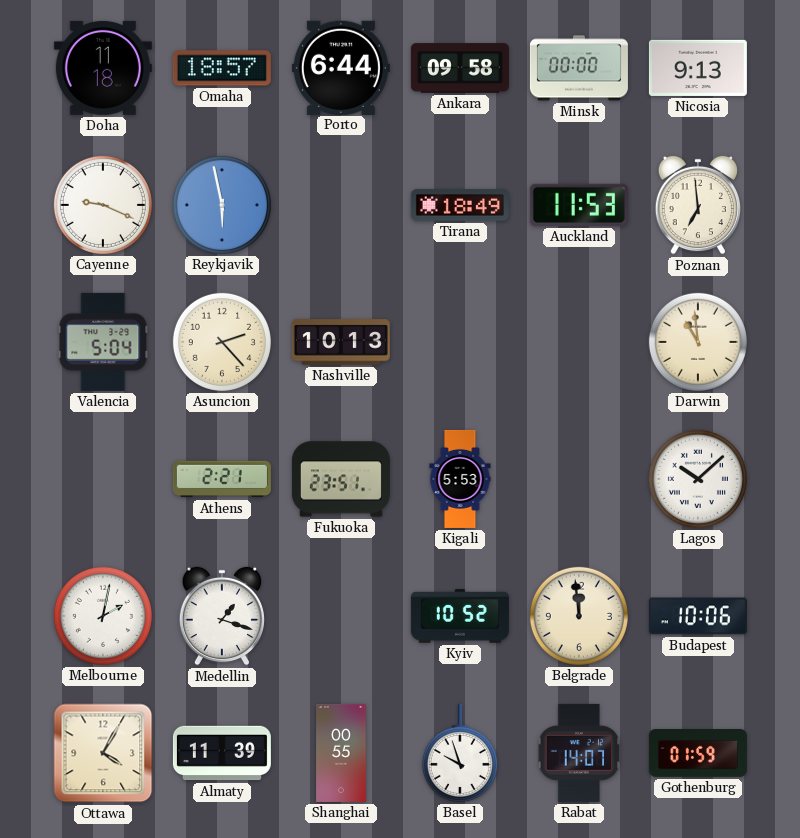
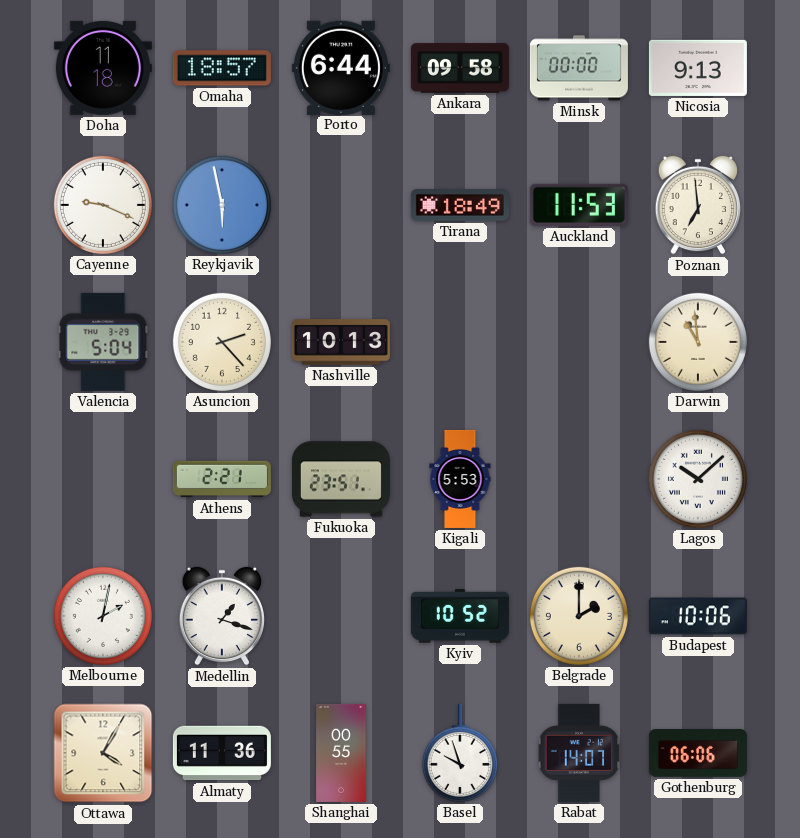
Belgrade: 11:59 -> 2:00 (579, 616)
Almaty: 11:39 -> 11:36 (222, 753)
Gothenburg: 01:59 -> 06:06 (698, 754)
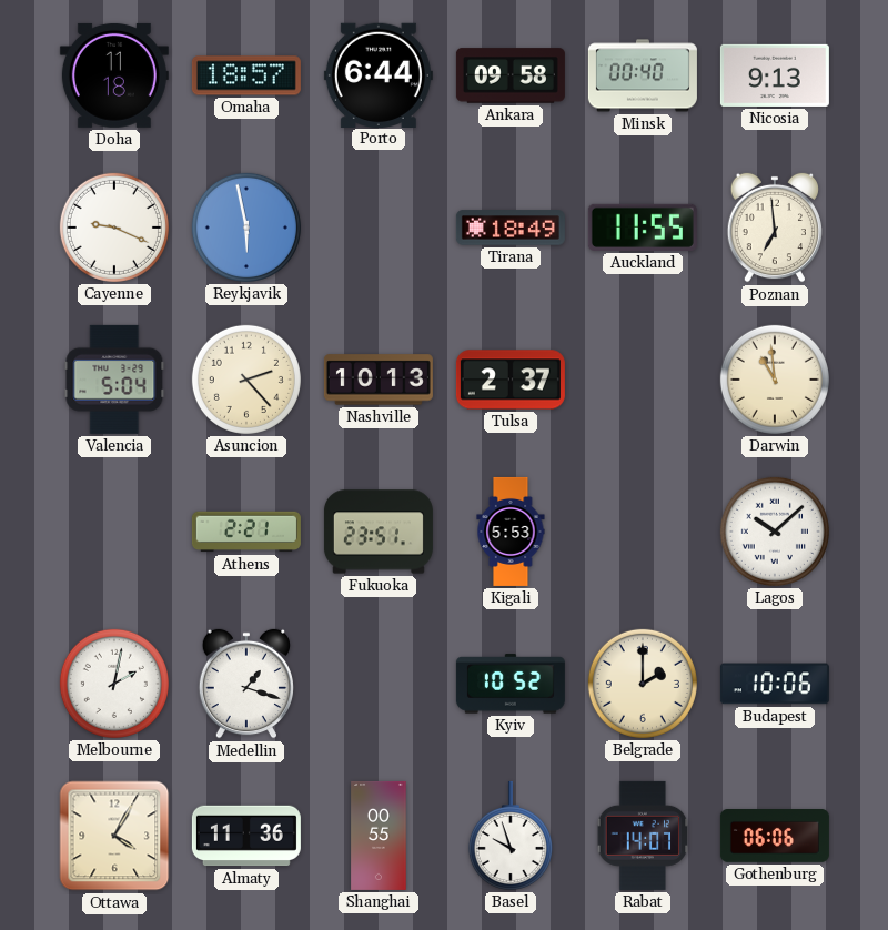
Minsk: 00:00 -> 00:40 (643, 75)
Auckland: 11:53 -> 11:55 (643, 228)
Tulsa: none -> 2:37 (511, 380)
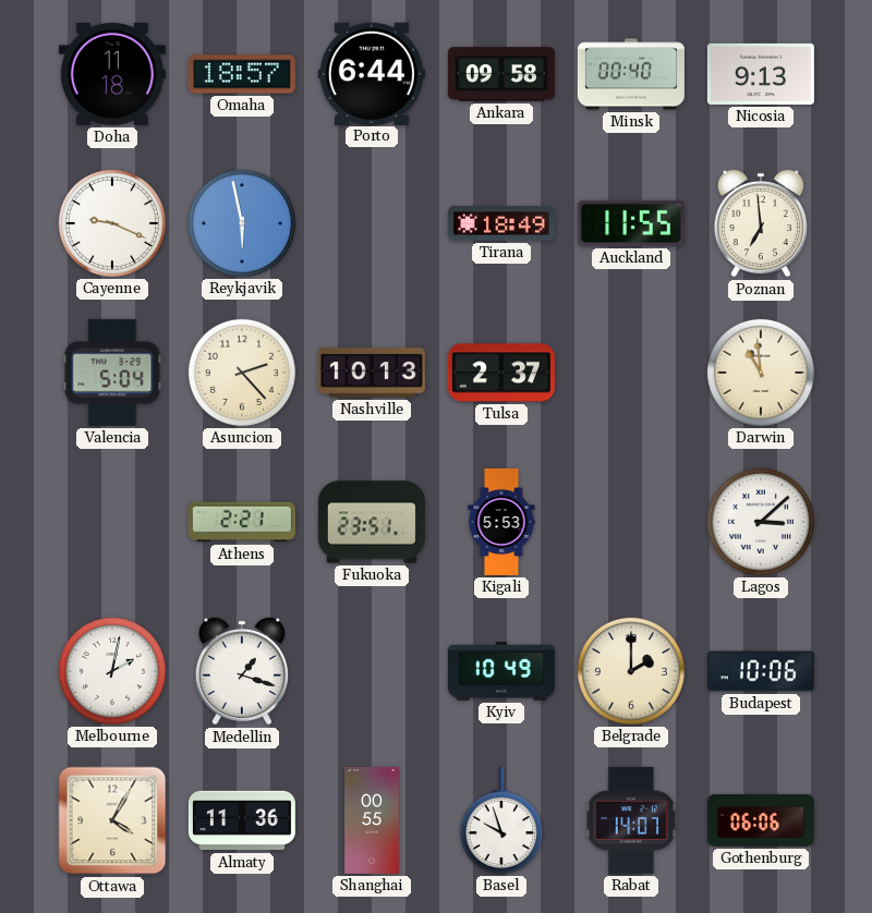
Lagos: 10:08 -> 3:08 (761, 522)
Kyiv: 10:52 -> 10:49 (501, 671)
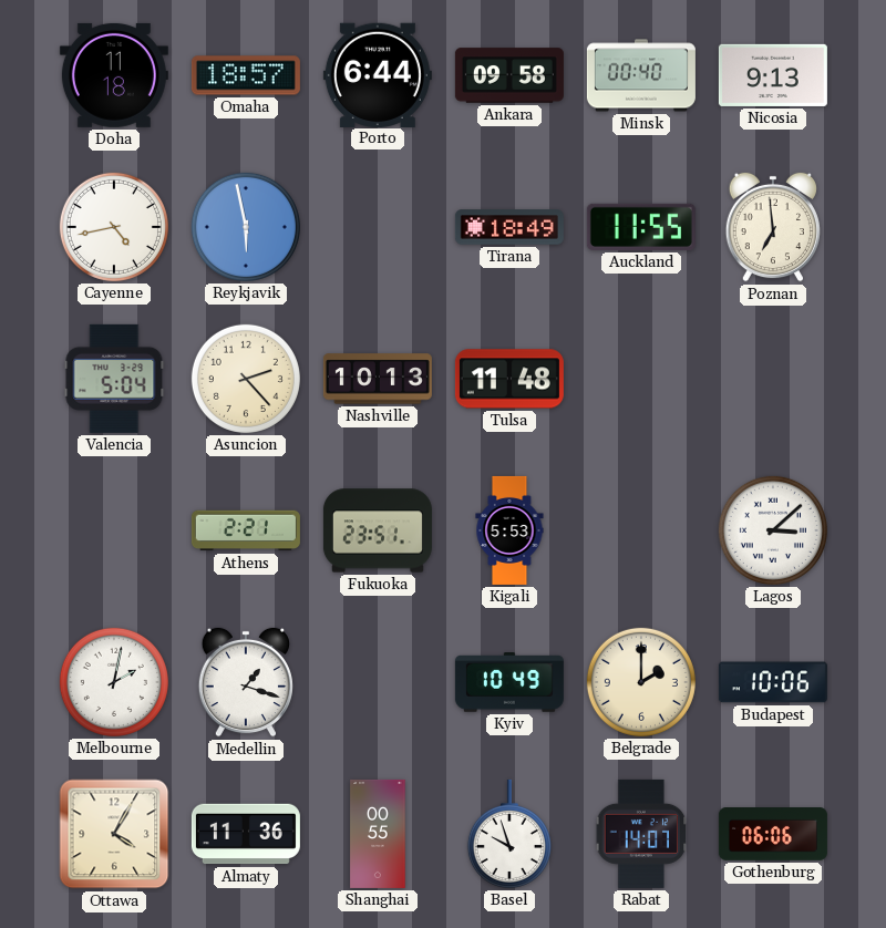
Cayenne: 9:19 -> 4:43 (114, 227)
Tulsa: 2:37 -> 11:48 (509, 379)
Darwin: 10:59 -> none (761, 373)
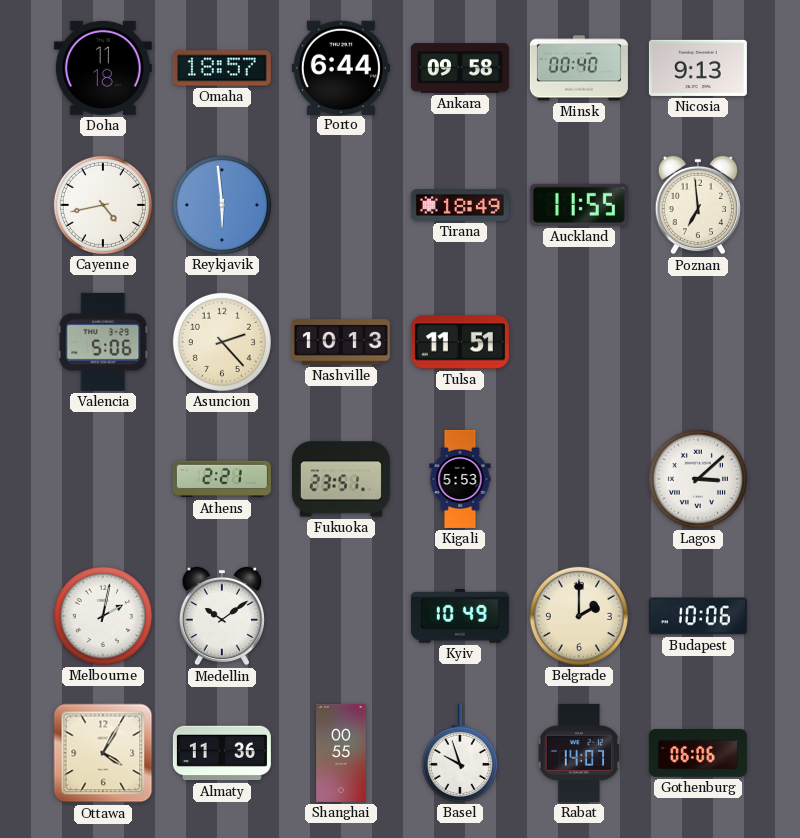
Reykjavik: 5:58 -> 5:59 (222, 205)
Valencia: 5:04 -> 5:06 (103, 342)
Tulsa: 11:48 -> 11:51 (460, 342)
Medellin: 1:18 -> 10:09 (222, 616)
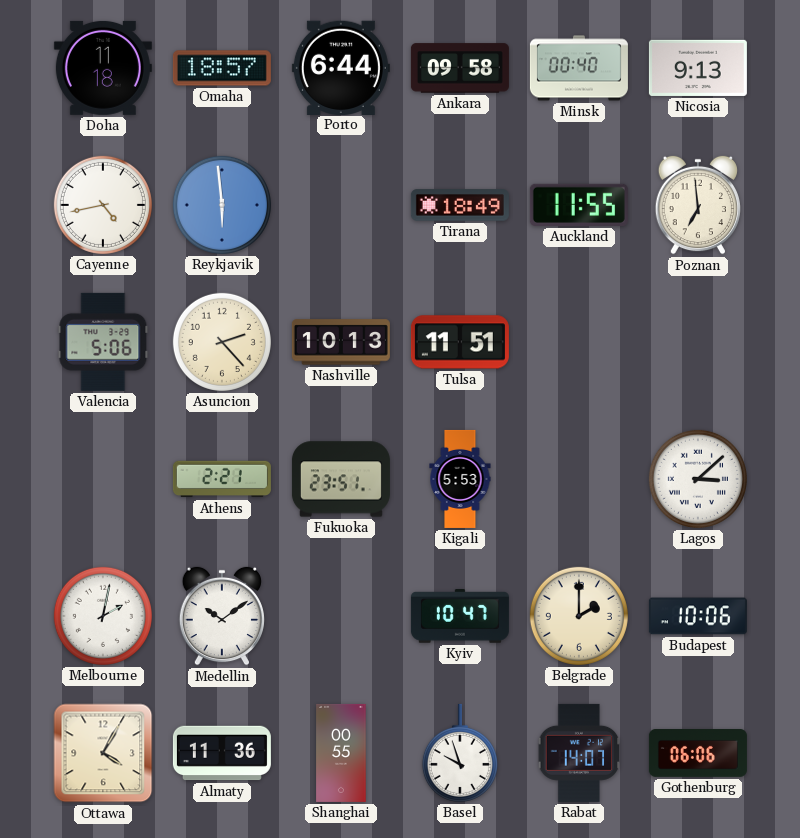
Kyiv: 10:49 -> 10:47 (460, 616)
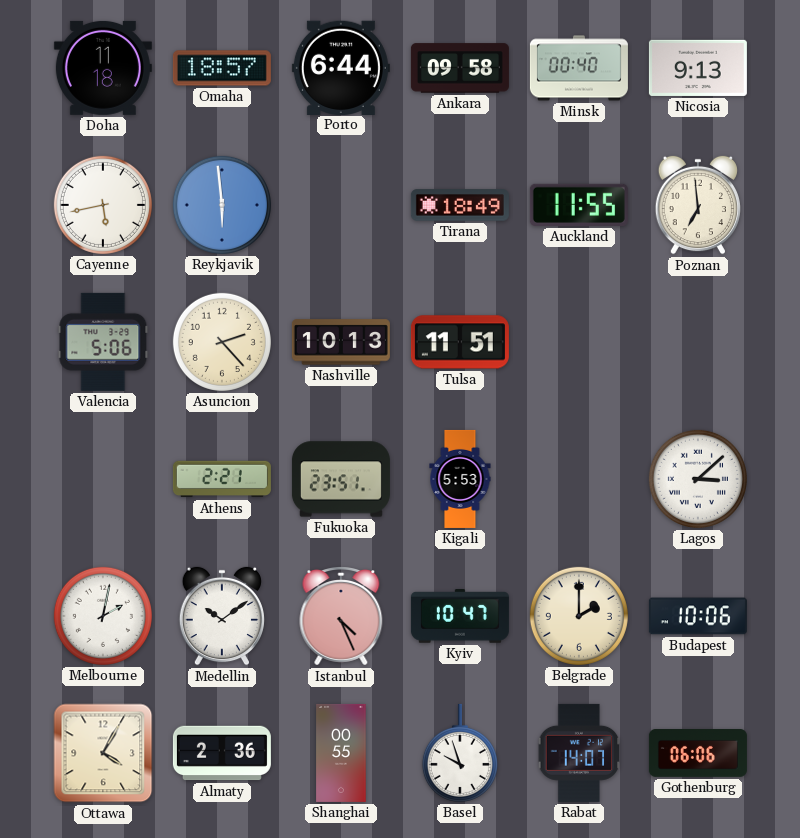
Cayenne: 4:43 -> 5:43 (103, 205)
Istanbul: none -> 4:26 (341, 616)
Almaty: 11:36 -> 2:36 (222, 753)
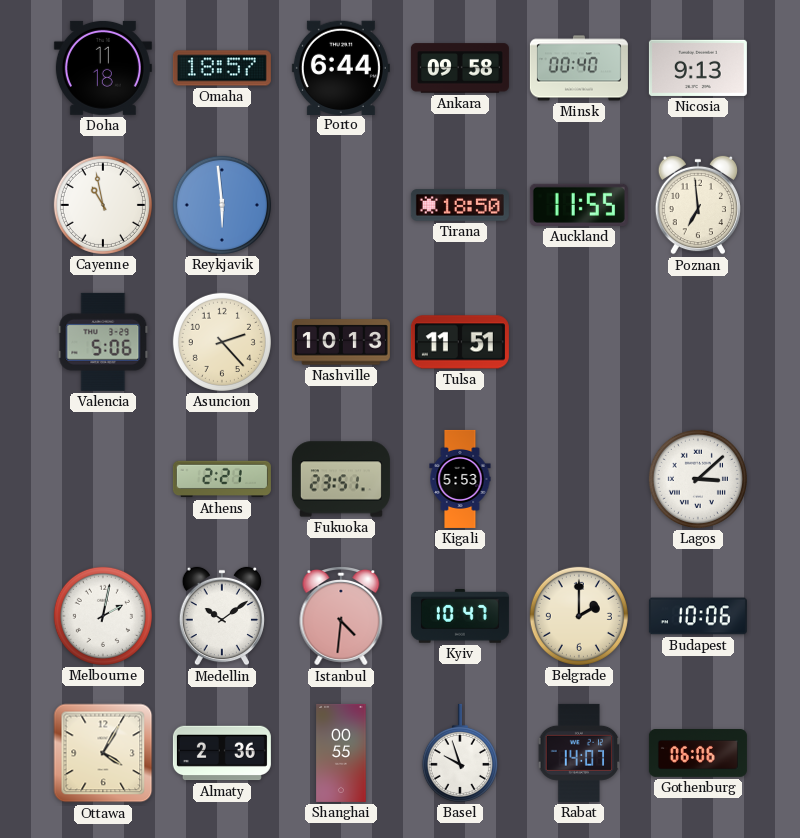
Cayenne: 5:43 -> 10:58 (103, 205)
Tirana: 18:49 -> 18:50 (460, 205)
Istanbul: 4:26 -> 4:31 (341, 616)
